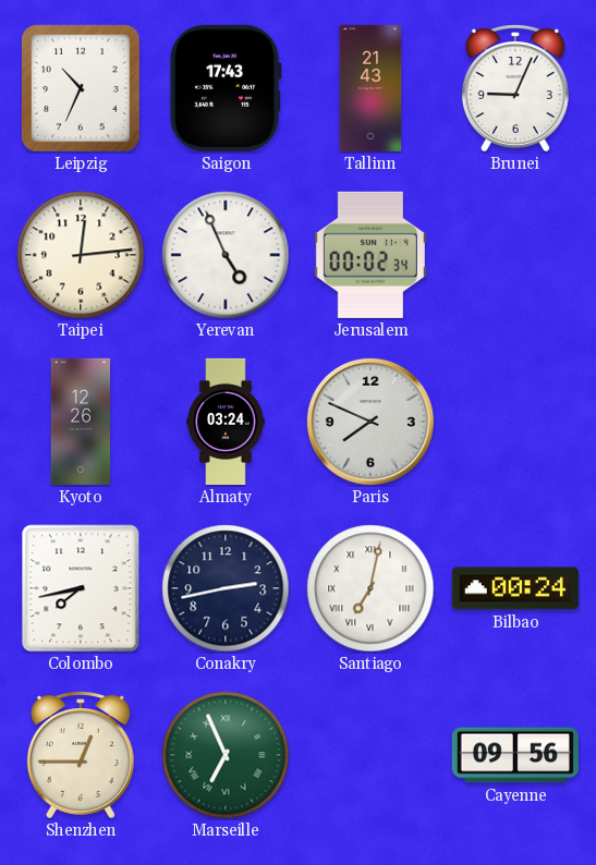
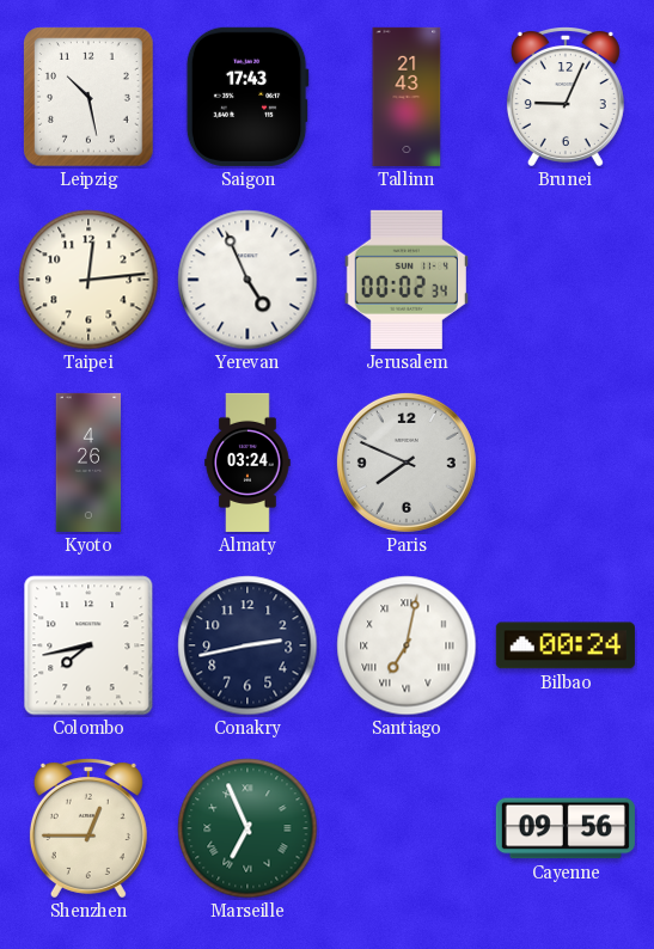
Leipzig: 10:34 -> 10:28 (88, 97)
Kyoto: 12:26 -> 4:26 (88, 463)
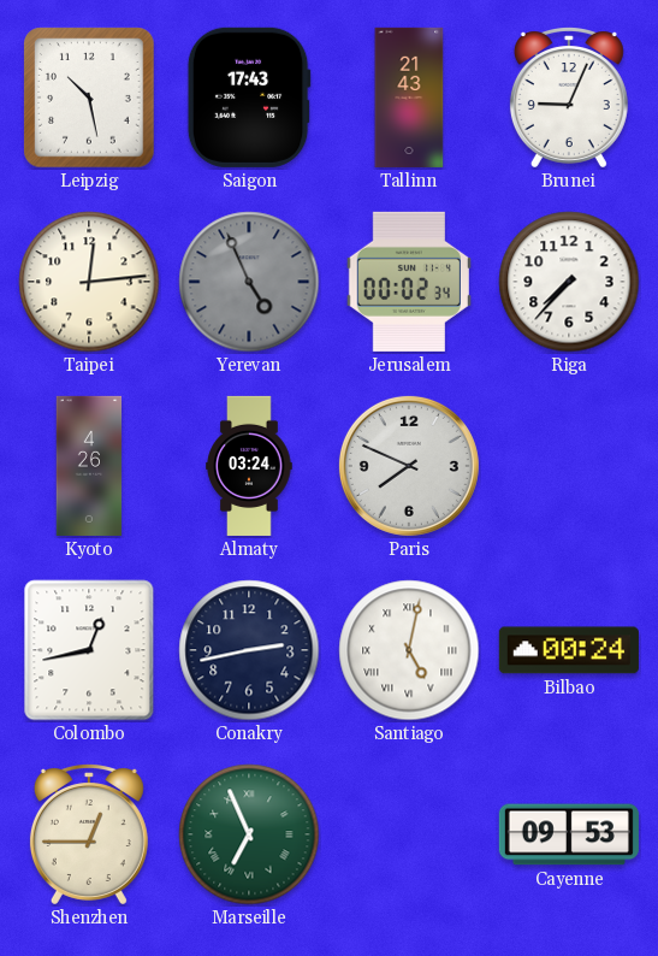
Yerevan dial: white -> grey (249, 282)
Riga: none -> 7:37 (569, 282)
Colombo: 7:43 -> 12:43 (89, 650)
Santiago: 7:02 -> 5:02 (409, 650)
Cayenne: 09:56 -> 09:53 (569, 834)
